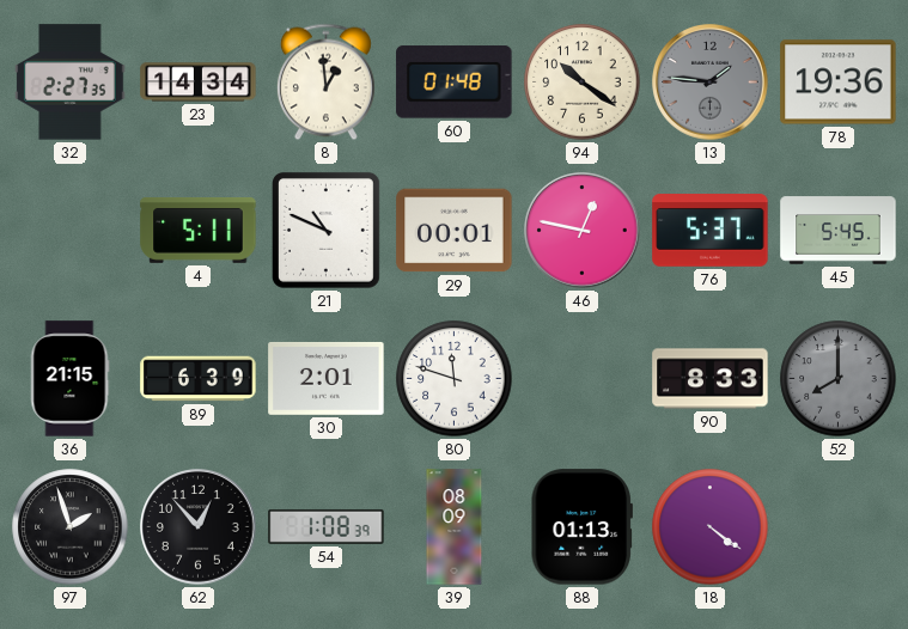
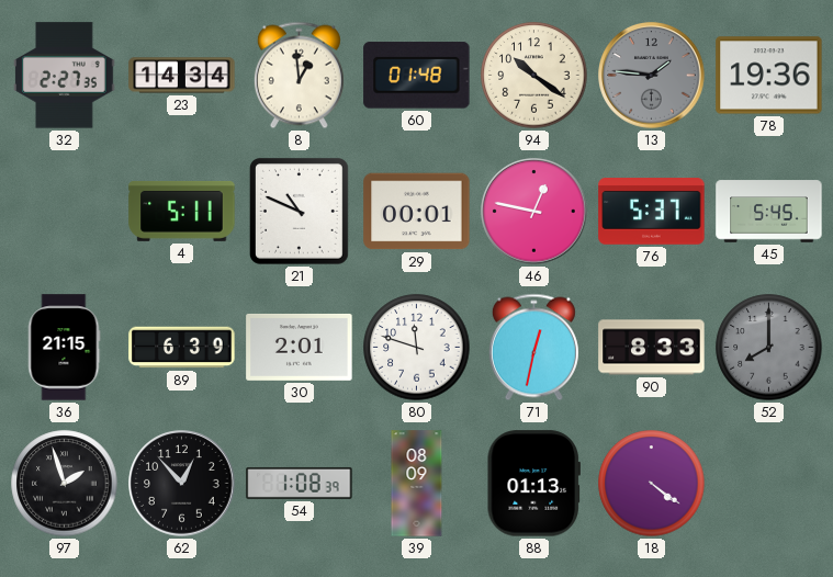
71: none -> 12:32 (533, 348)
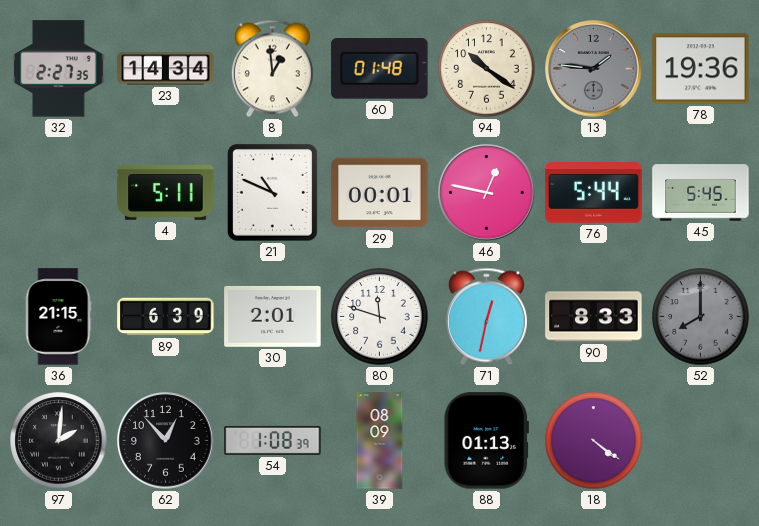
76: 5:37 -> 5:44 (594, 193)
97: 1:57 -> 2:01 (59, 441)
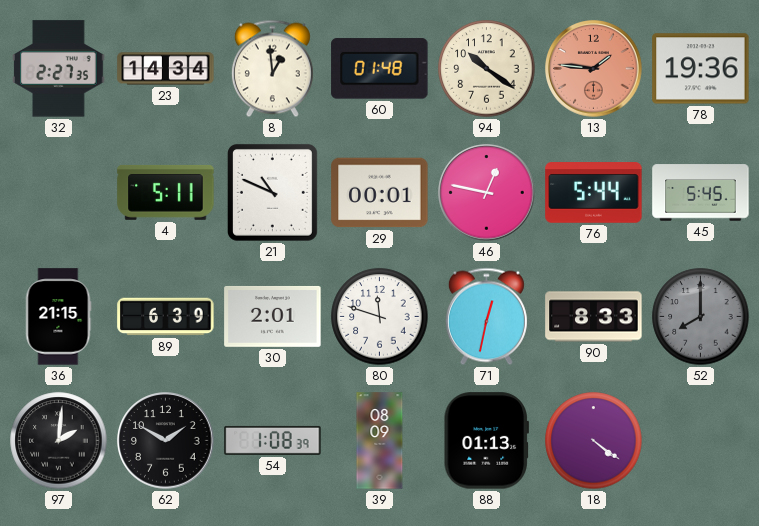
13 dial: grey -> salmon (594, 69)
62: 12:53 -> 1:50 (166, 441)
